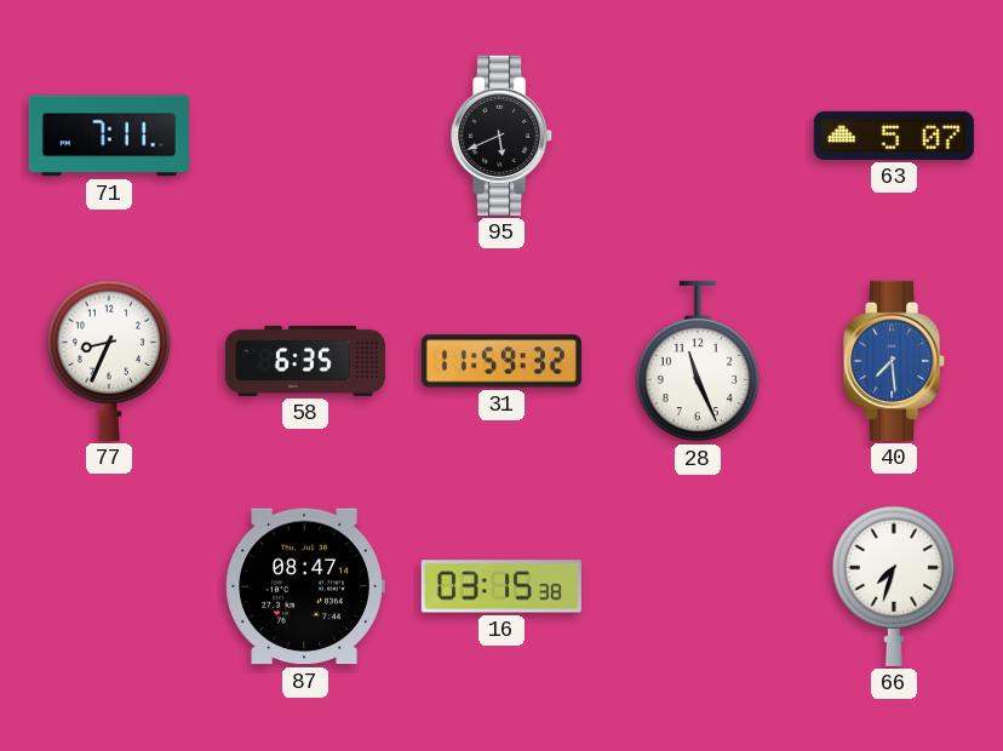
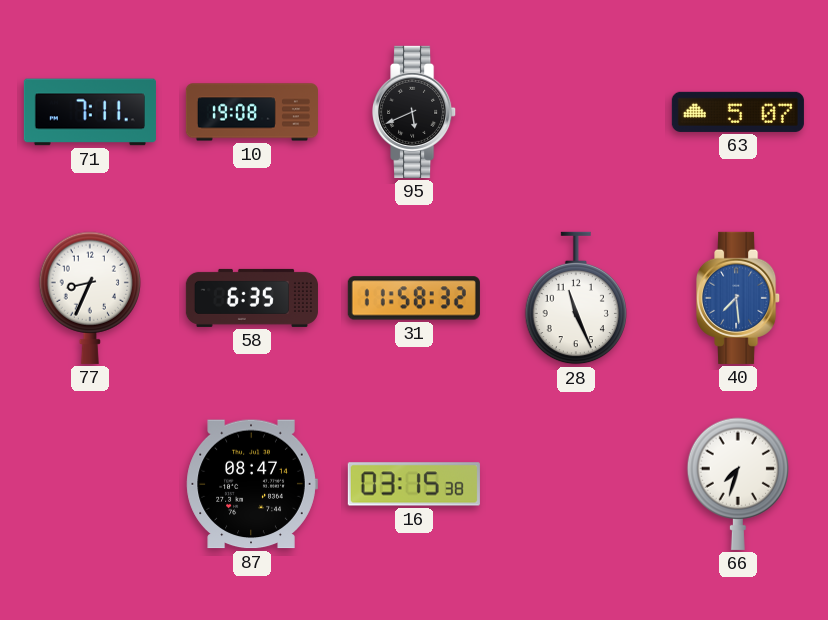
10: none -> 19:08 (252, 112)
31: 11:59 -> 11:58 (414, 298)
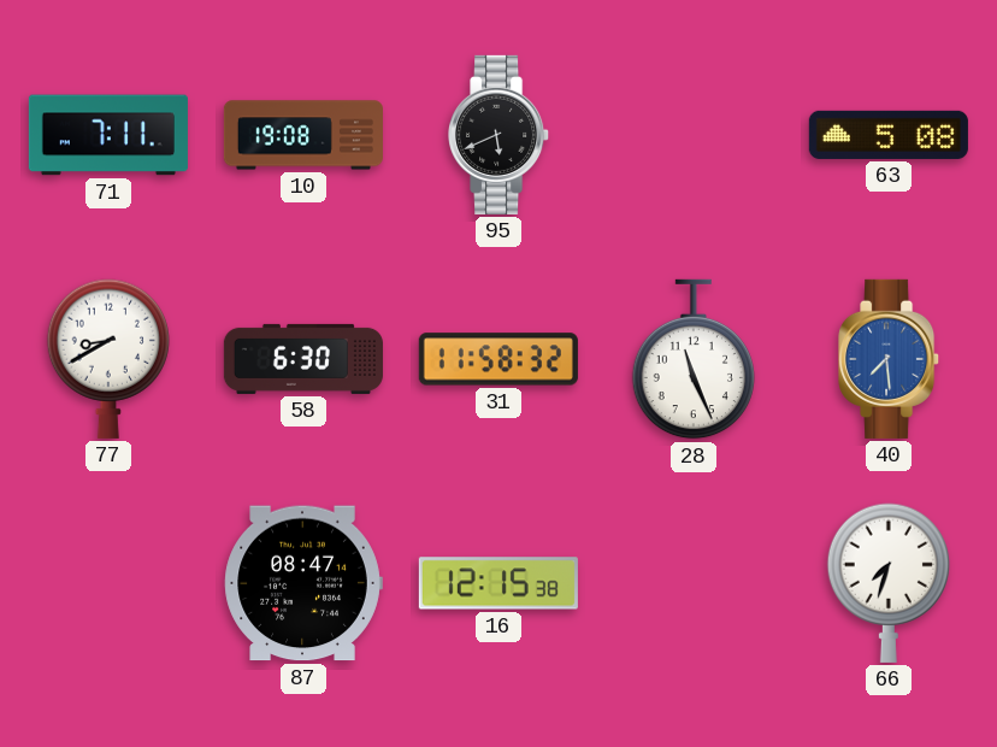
63: 5:07 -> 5:08 (889, 135)
77: 8:34 -> 8:40 (108, 359)
58: 6:35 -> 6:30 (303, 359)
16: 03:15 -> 12:15 (498, 583)
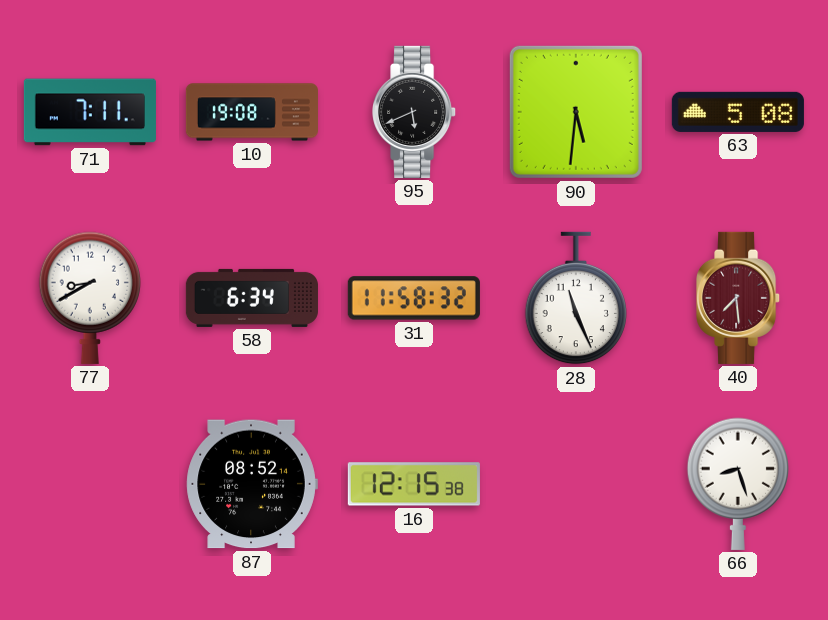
90: none -> 5:31 (576, 112)
58: 6:30 -> 6:34 (252, 298)
40 dial: blue -> burgundy (739, 298)
87: 08:47 -> 08:52 (252, 484)
66: 7:33 -> 8:27 (738, 484)
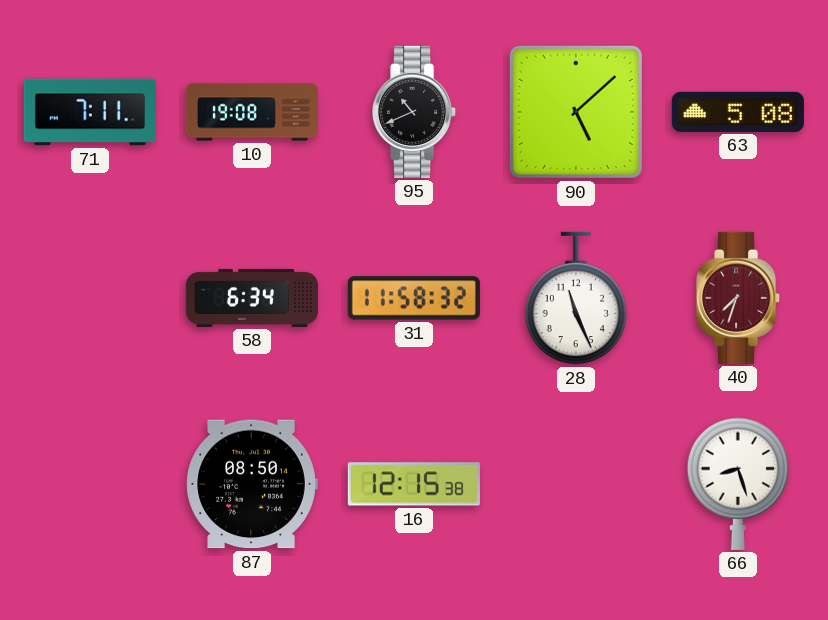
95: 5:41 -> 10:41 (415, 112)
90: 5:31 -> 5:08 (576, 112)
77: 8:40 -> none (90, 298)
40: 7:29 -> 7:33 (739, 298)
87: 08:52 -> 08:50 (252, 484)
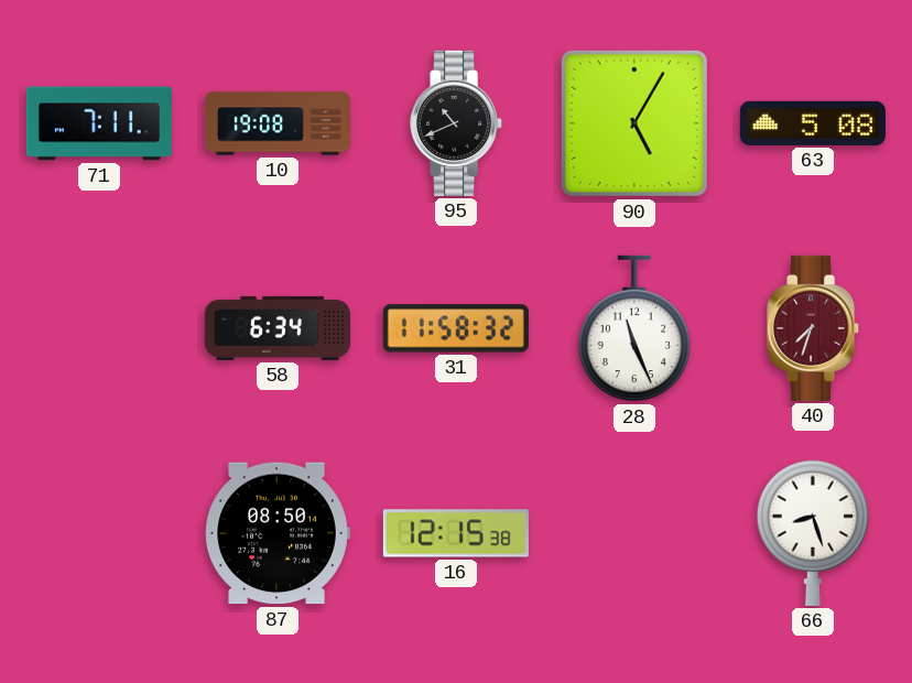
90: 5:08 -> 5:05 (634, 123)
